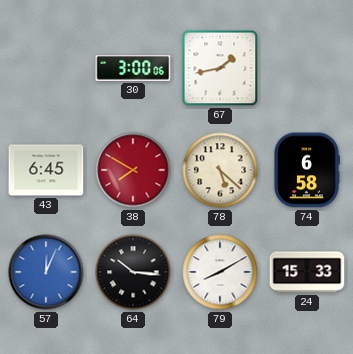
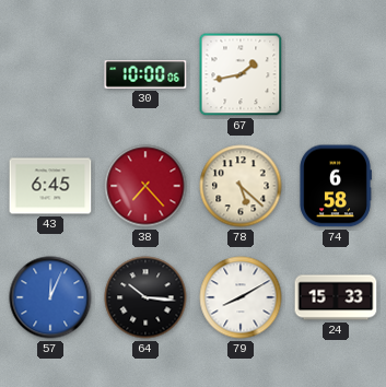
30: 3:00 -> 10:00 (145, 75)
38: 7:50 -> 7:23 (145, 186)
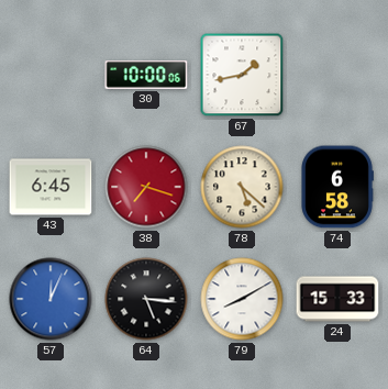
38: 7:23 -> 7:18 (146, 187)
64: 10:16 -> 5:16 (146, 299)
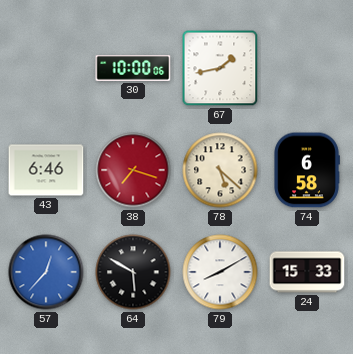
43: 6:45 -> 6:46 (46, 170)
57: 12:04 -> 12:37 (46, 272)
64: 5:16 -> 5:50 (133, 272)
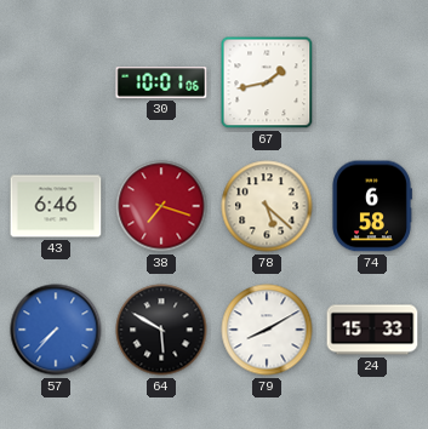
30: 10:00 -> 10:01 (161, 84)
57: 12:37 -> 7:37 (56, 330)
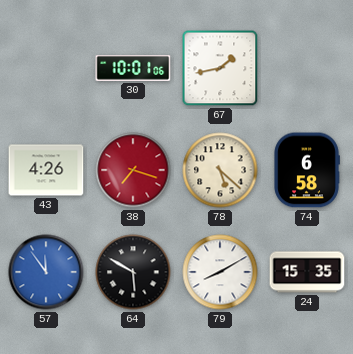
43: 6:46 -> 4:26 (46, 170)
57: 7:37 -> 11:54 (46, 272)
24: 15:33 -> 15:35 (307, 272)
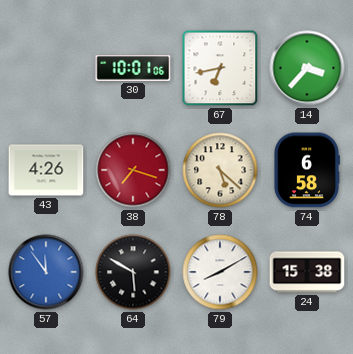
67: 1:43 -> 6:43 (220, 68)
14: none -> 3:37 (307, 68)
24: 15:35 -> 15:38 (307, 272)
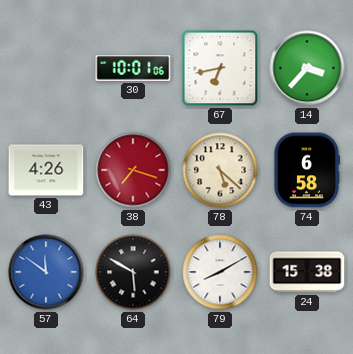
57: 11:54 -> 11:51 (46, 272)
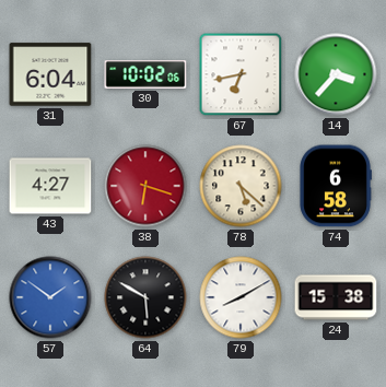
31: none -> 6:04 (50, 74)
30: 10:01 -> 10:02 (145, 75)
43: 4:26 -> 4:27 (50, 186)
38: 7:18 -> 6:18 (145, 186)
57: 11:51 -> 1:51 (50, 297)
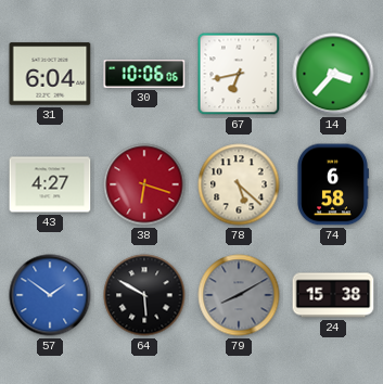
30: 10:02 -> 10:06 (144, 75)
79 dial: white -> grey (239, 295)
